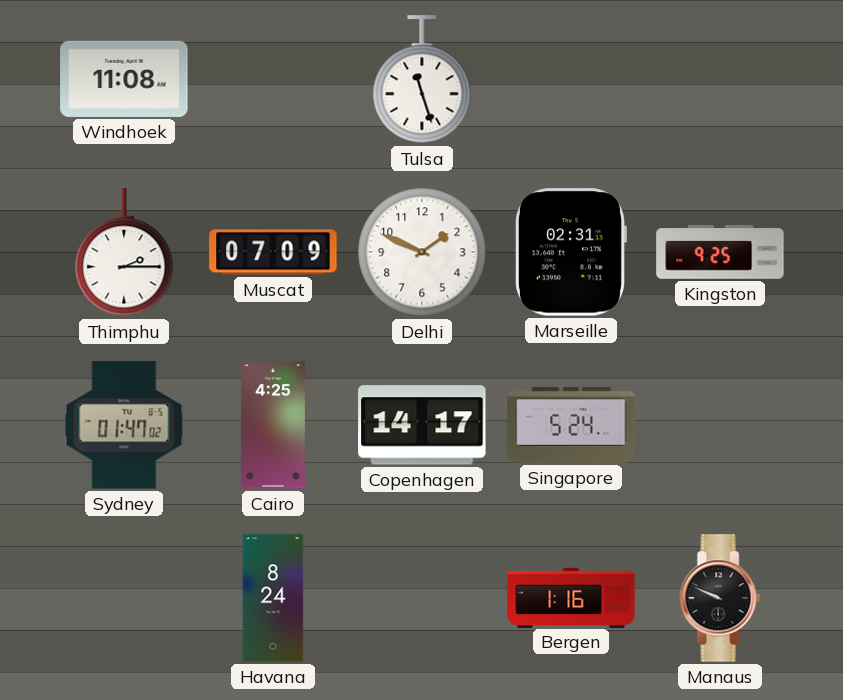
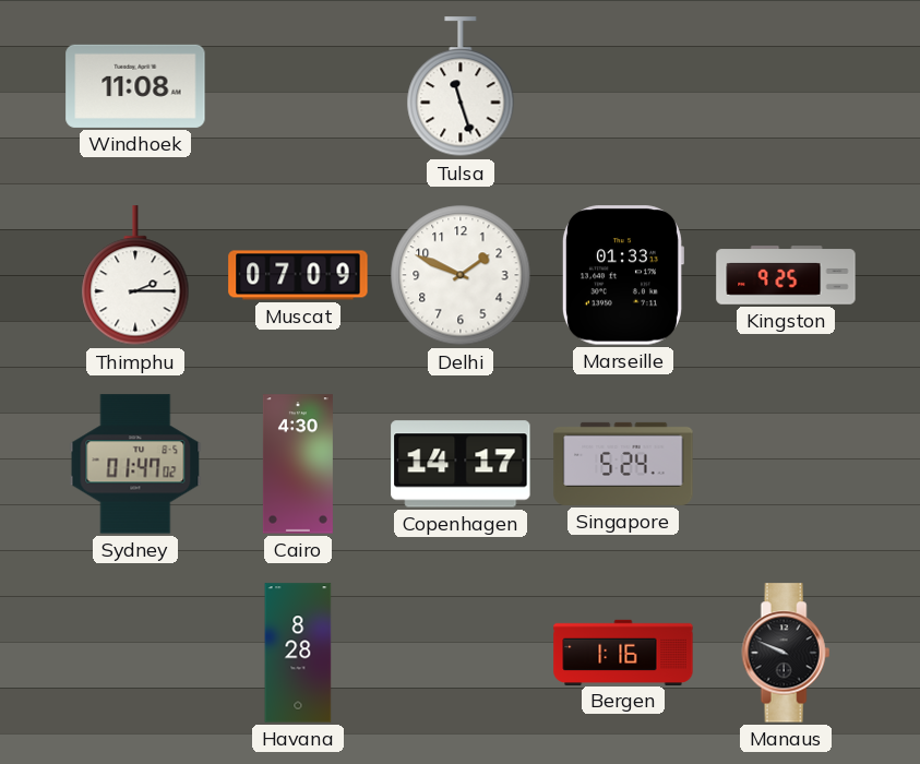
Marseille: 02:31 -> 01:33 (622, 275)
Cairo: 4:25 -> 4:30 (298, 464)
Havana: 8:24 -> 8:28 (298, 653)
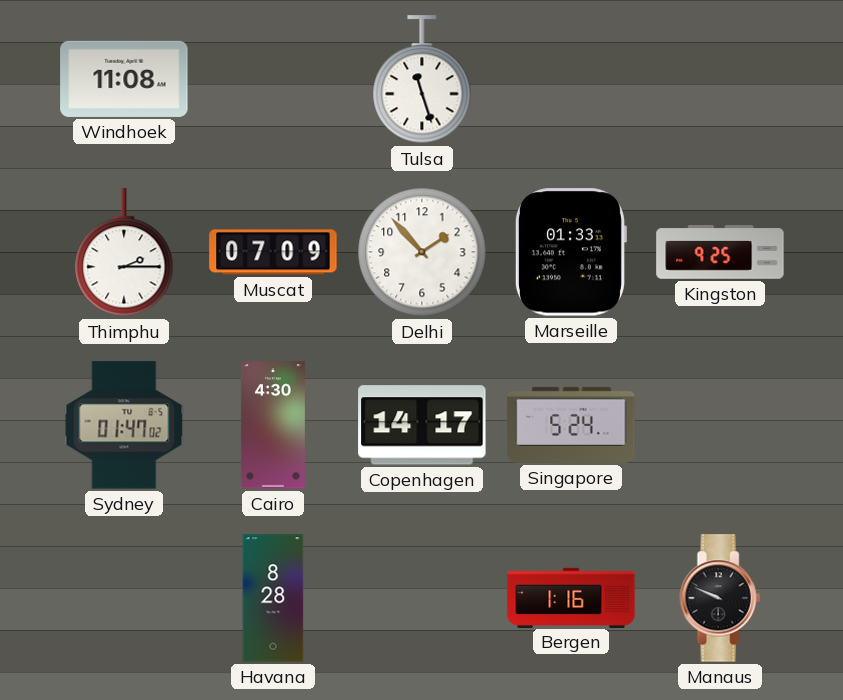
Delhi: 1:49 -> 1:53 (422, 252)
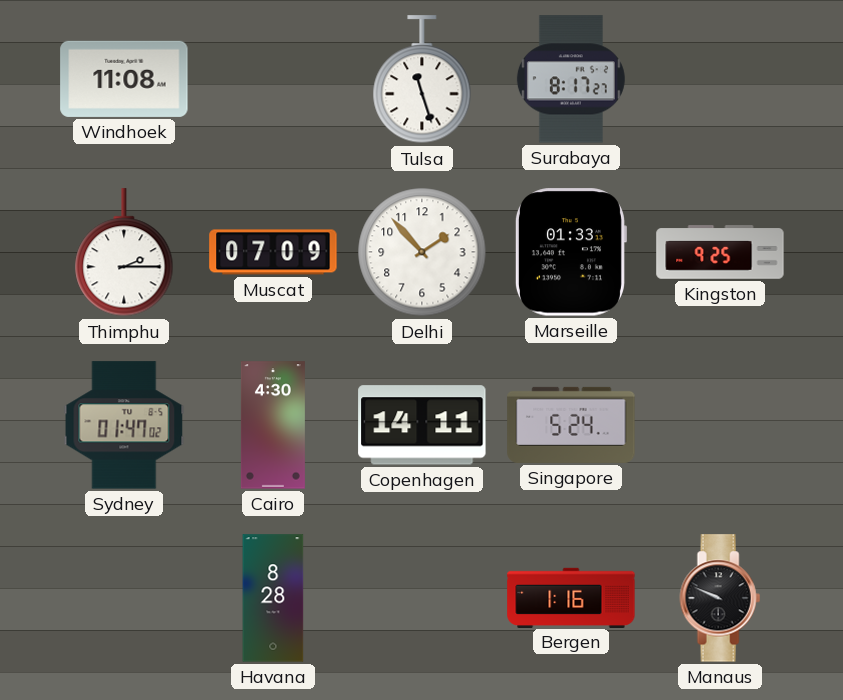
Surabaya: none -> 8:17 (571, 79)
Copenhagen: 14:17 -> 14:11 (422, 425)
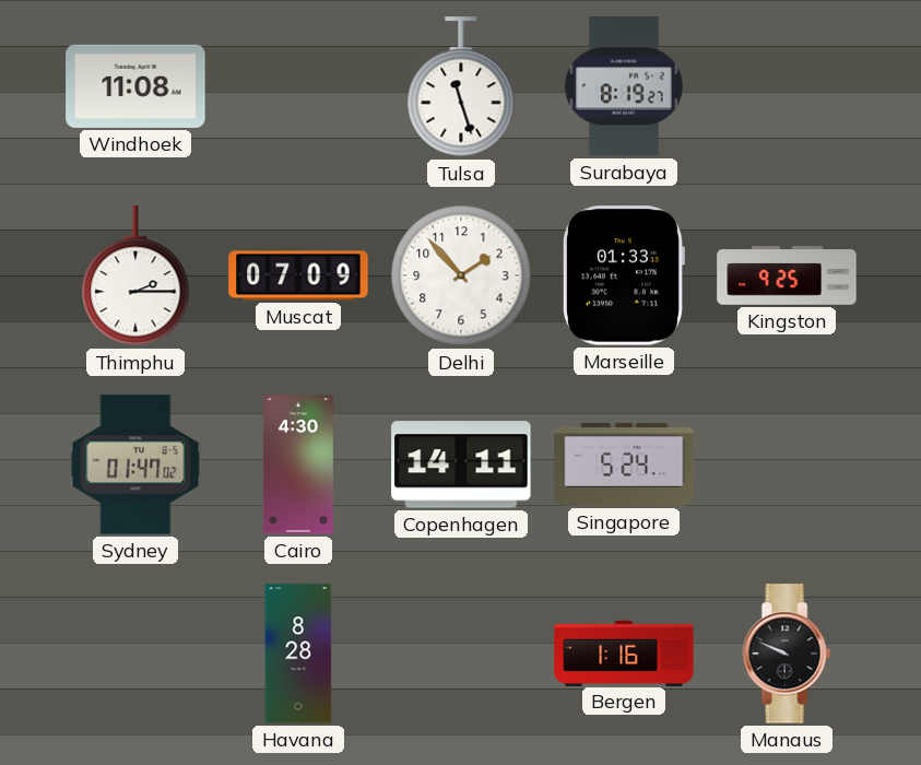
Surabaya: 8:17 -> 8:19 (624, 86)
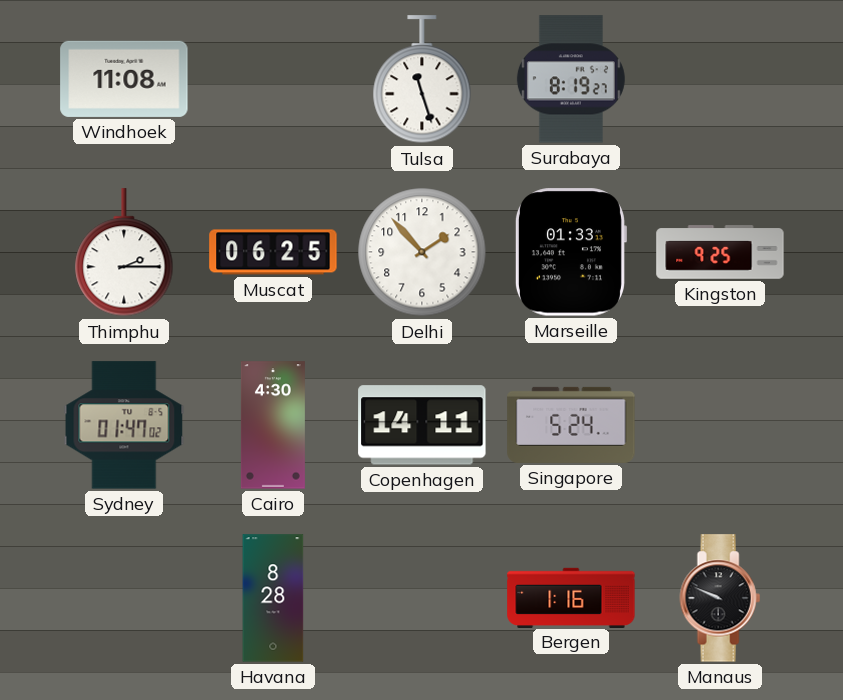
Muscat: 07:09 -> 06:25 (273, 252)
